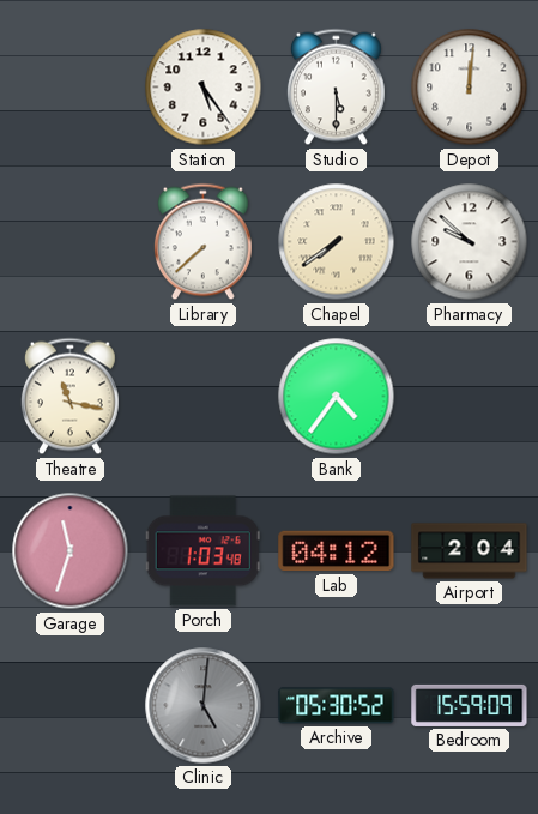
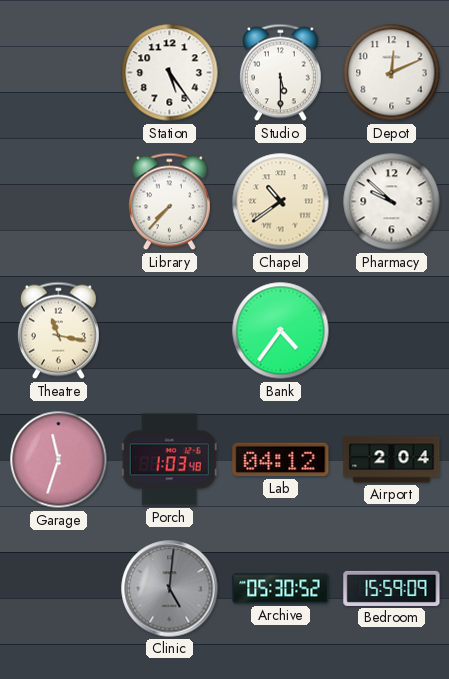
Depot: 12:01 -> 12:11 (392, 73)
Library: 7:38 -> 7:37 (170, 202)
Chapel: 7:39 -> 10:39 (281, 202)
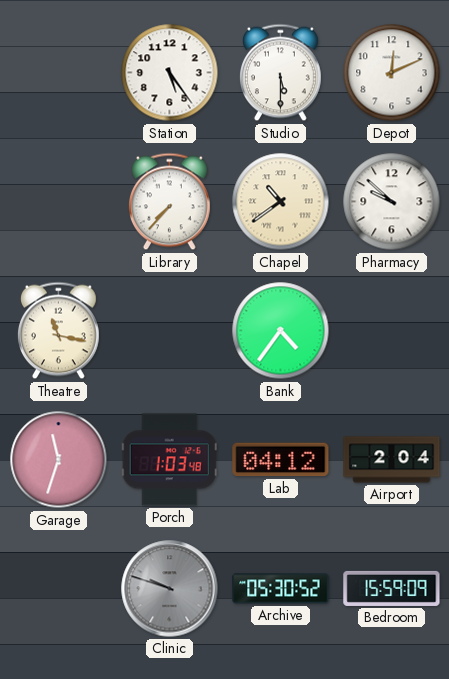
Clinic: 5:01 -> 9:48 (170, 589)
